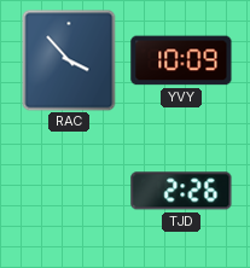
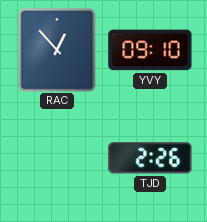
RAC: 3:53 -> 12:53 (57, 50)
YVY: 10:09 -> 09:10 (150, 50)
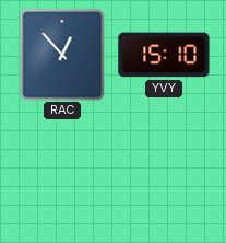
YVY: 09:10 -> 15:10 (164, 55)
TJD: 2:26 -> none (150, 158)
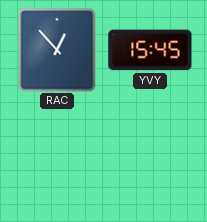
YVY: 15:10 -> 15:45 (150, 50)
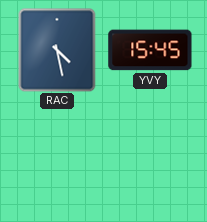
RAC: 12:53 -> 4:28 (57, 50)
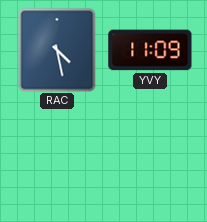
YVY: 15:45 -> 11:09 (150, 50)
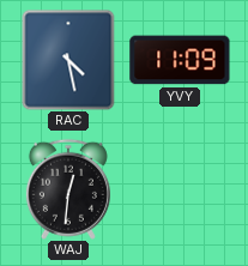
WAJ: none -> 12:31 (68, 189)
